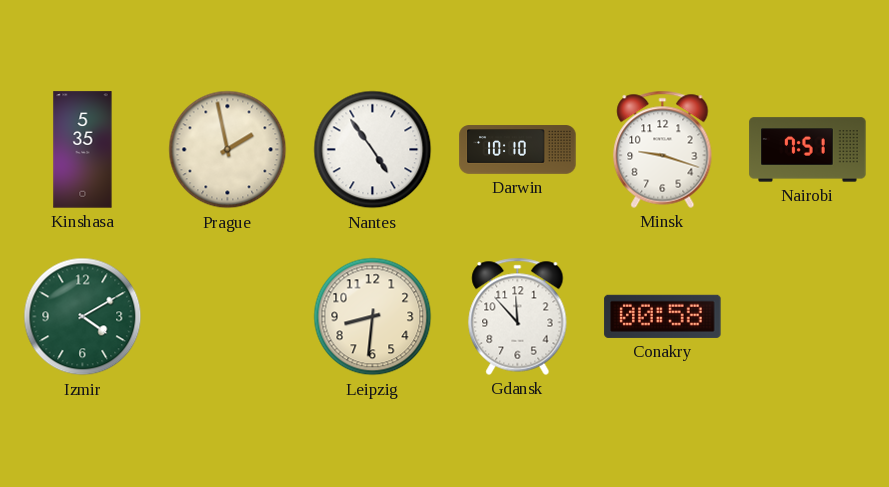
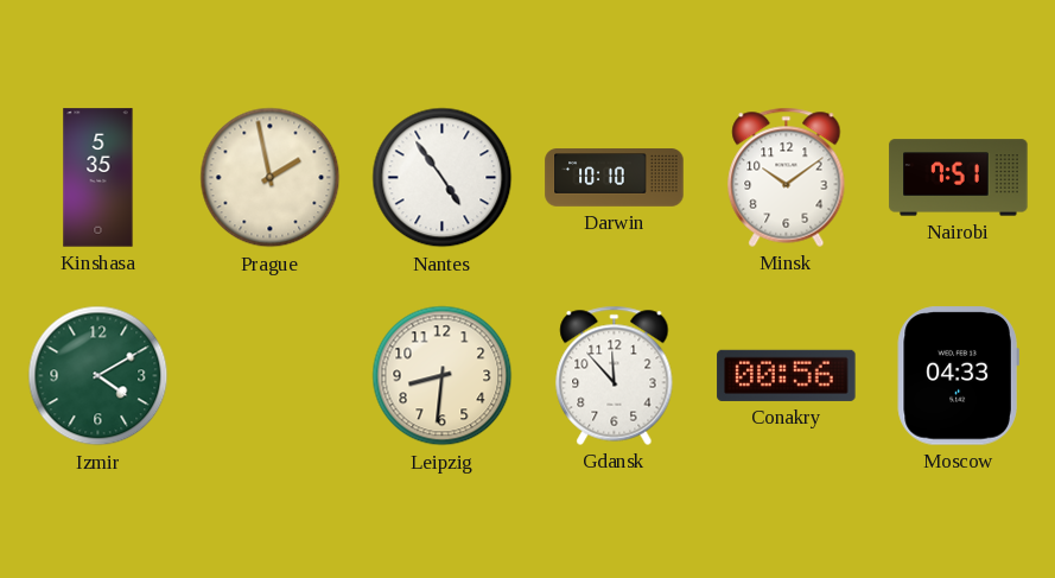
Minsk: 9:18 -> 10:09 (787, 177)
Conakry: 00:58 -> 00:56 (787, 375)
Moscow: none -> 04:33 (958, 376)
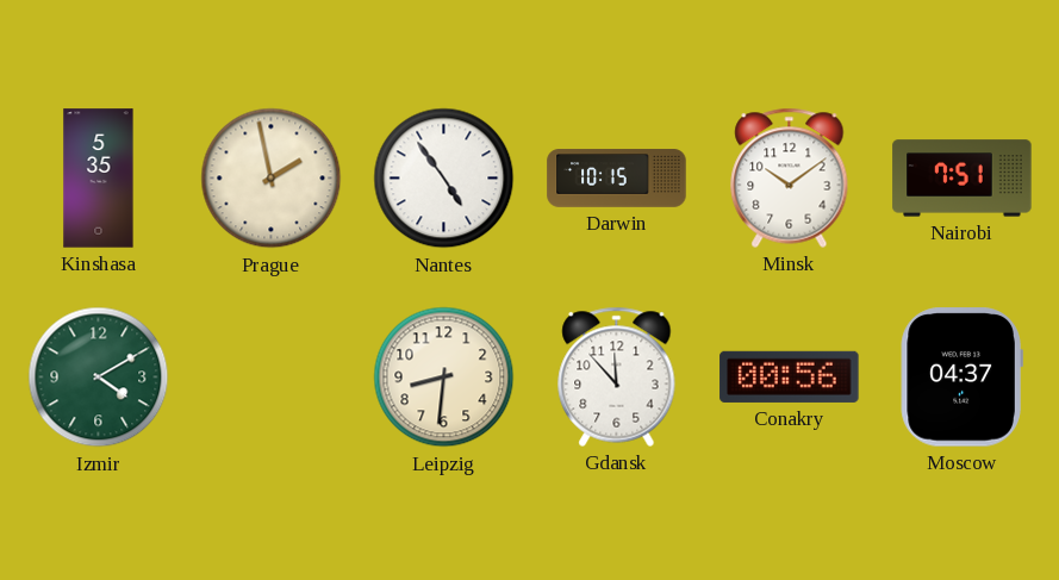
Darwin: 10:10 -> 10:15 (617, 179)
Moscow: 04:33 -> 04:37 (961, 378)
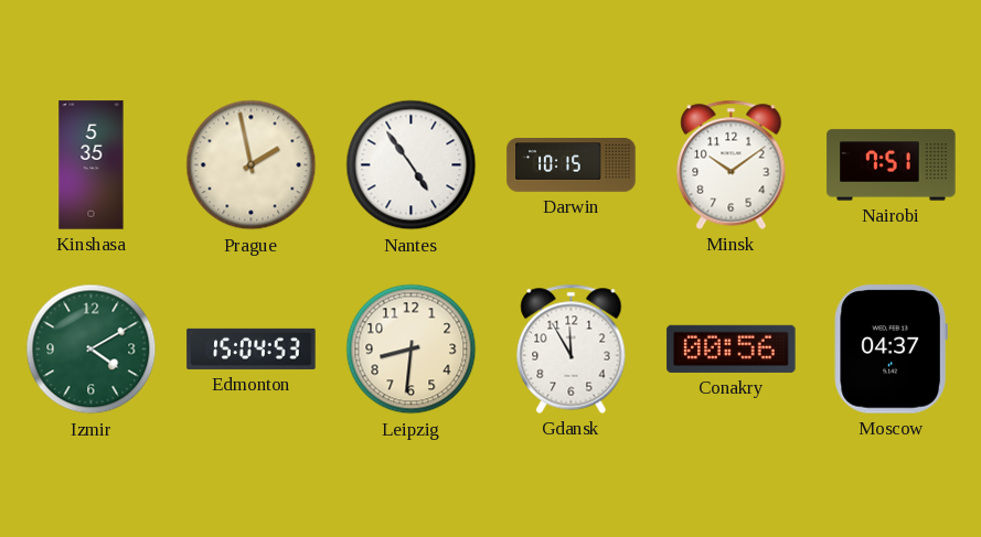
Edmonton: none -> 15:04 (252, 348)
Gdansk: 11:53 -> 11:55 (572, 348)
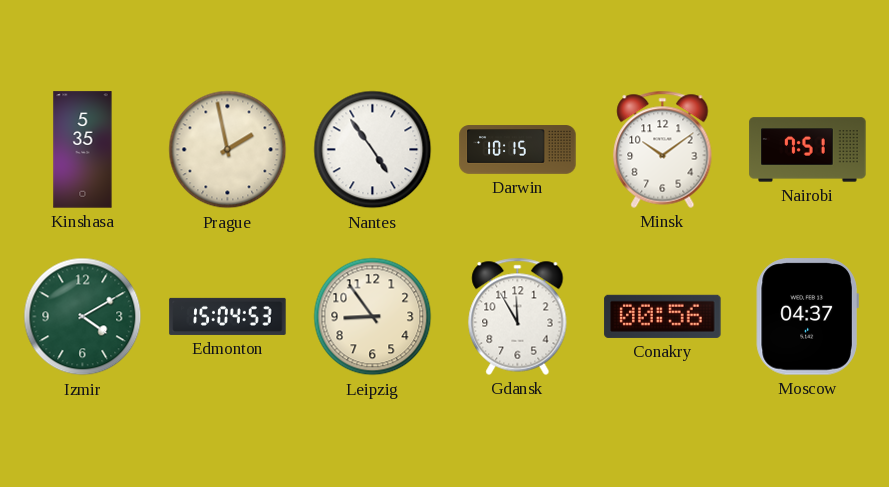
Leipzig: 8:31 -> 8:54 (373, 317)
